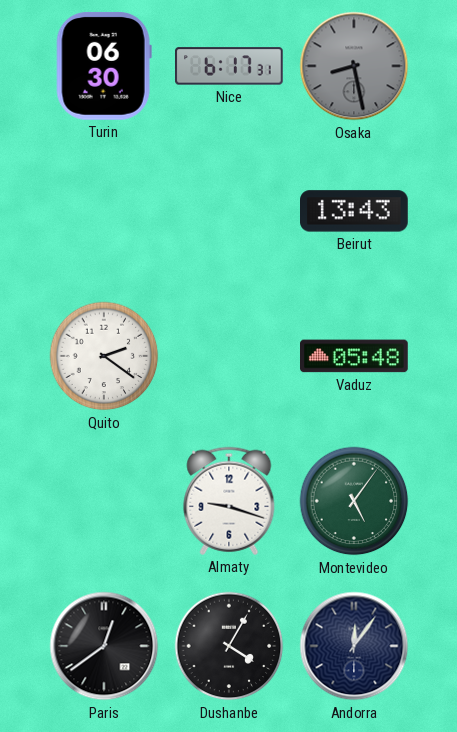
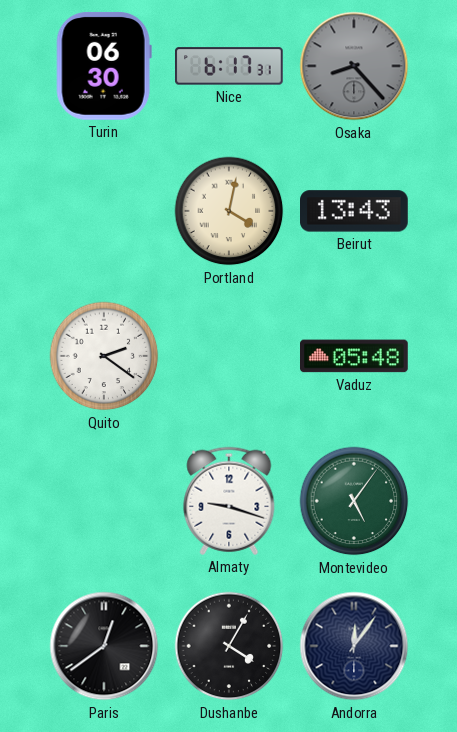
Osaka: 8:28 -> 8:23 (354, 66)
Portland: none -> 4:02 (229, 211)
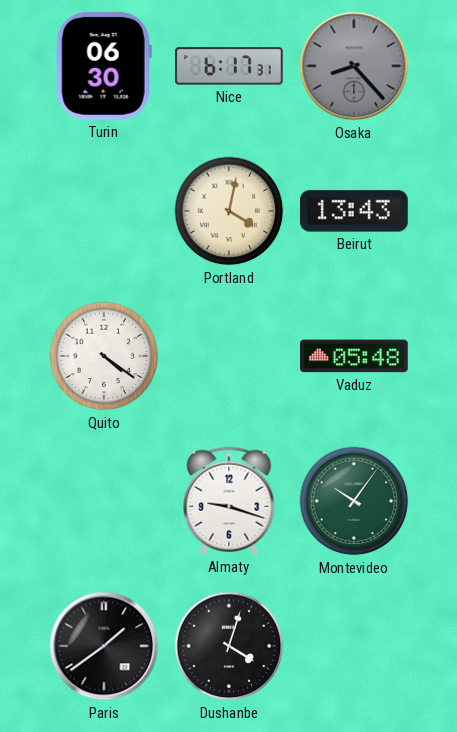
Quito: 2:21 -> 4:21 (104, 356)
Montevideo: 5:06 -> 10:06 (354, 501)
Paris: 12:39 -> 1:39 (104, 646)
Dushanbe: 4:05 -> 4:03 (229, 646)
Andorra: 12:06 -> none (354, 646)
